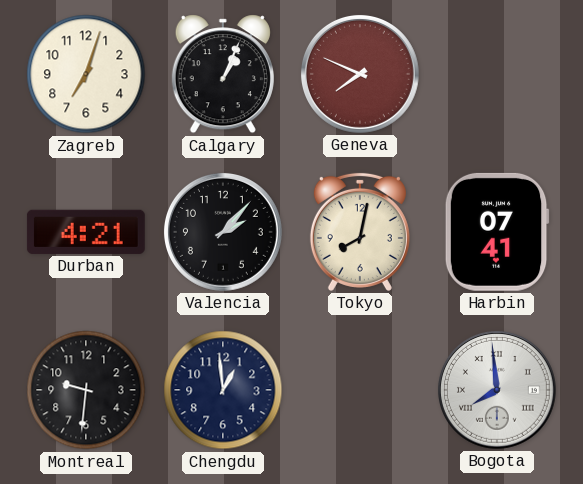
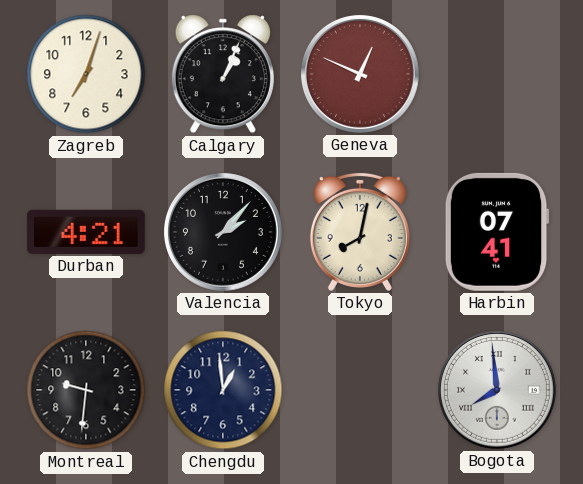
Geneva: 7:49 -> 12:49 (360, 74)
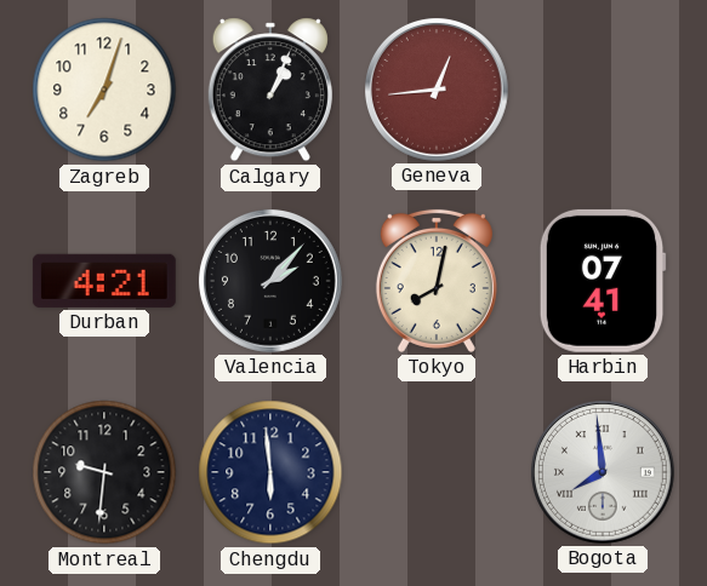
Geneva: 12:49 -> 12:44 (437, 90)
Chengdu: 12:59 -> 5:59 (270, 472)
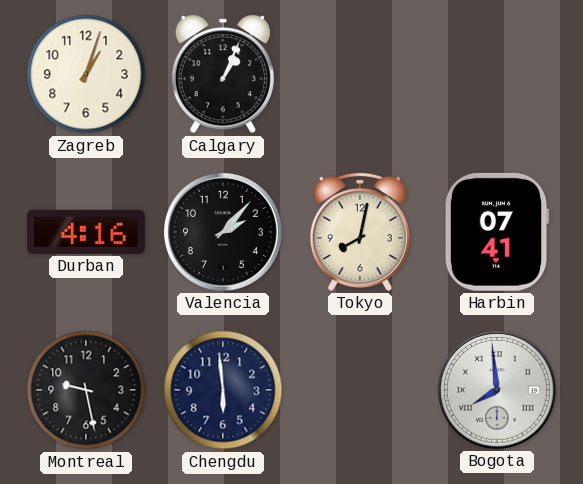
Zagreb: 7:03 -> 1:03 (86, 74)
Geneva: 12:44 -> none (437, 90)
Durban: 4:21 -> 4:16 (86, 232)
Montreal: 9:31 -> 9:28 (86, 390)
